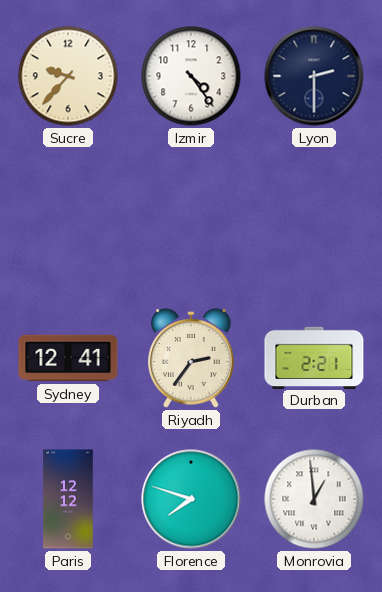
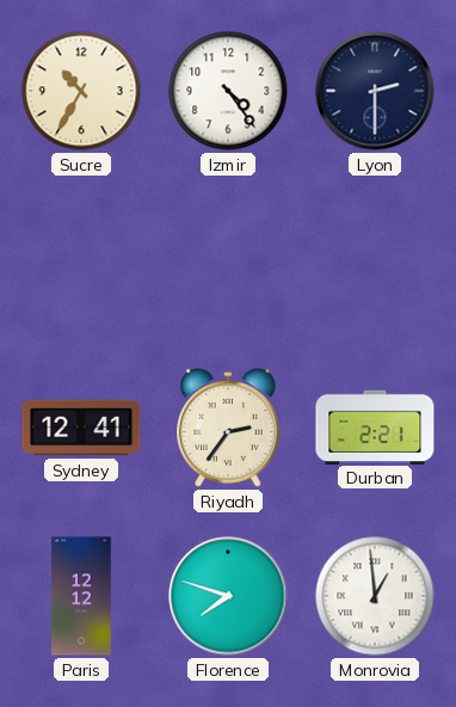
Sucre: 9:37 -> 10:35 (81, 91)
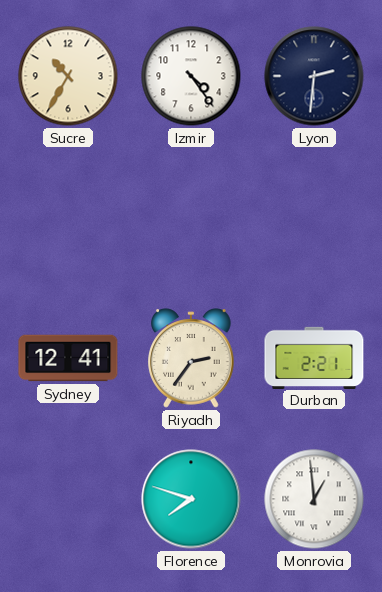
Lyon: 2:30 -> 2:31 (314, 76)
Paris: 12:12 -> none (81, 596)
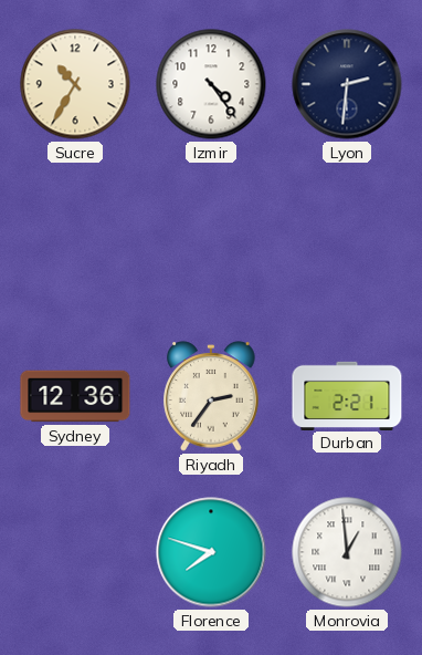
Sydney: 12:41 -> 12:36 (75, 396)
